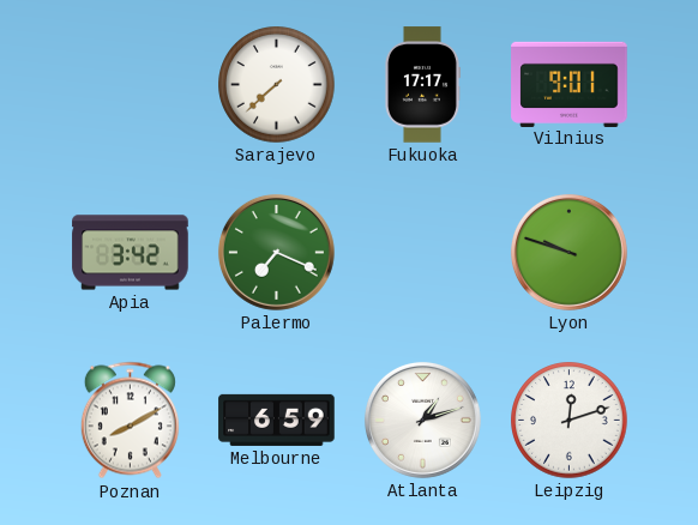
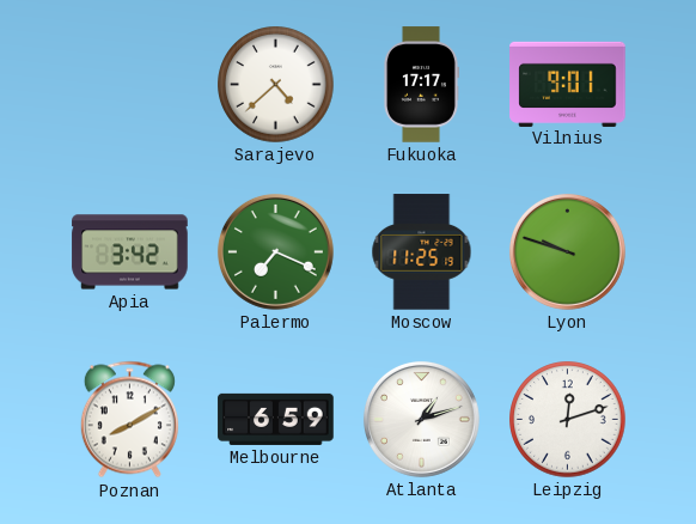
Sarajevo: 7:38 -> 4:38 (276, 85)
Moscow: none -> 11:25 (422, 252)
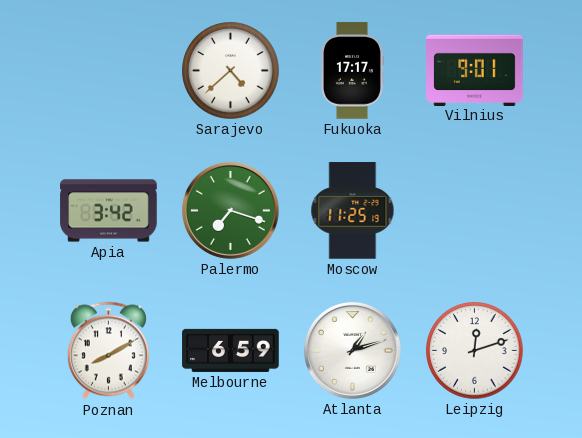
Palermo: 7:19 -> 7:18 (230, 210)
Lyon: 9:48 -> none (567, 251)
